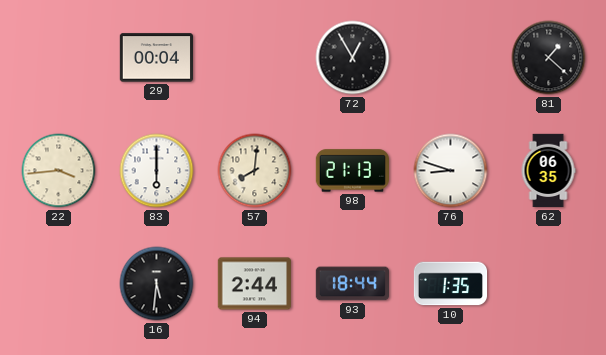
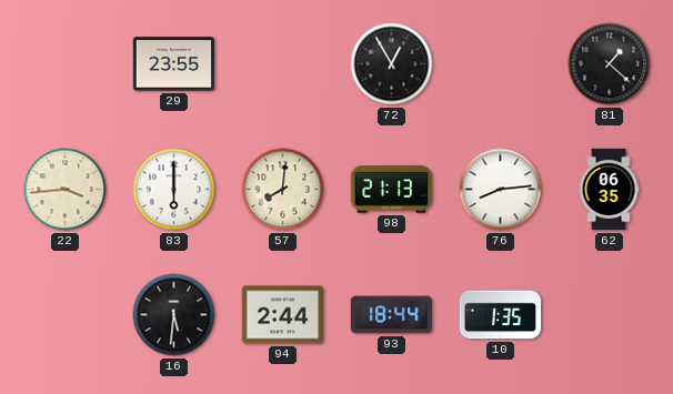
29: 00:04 -> 23:55 (173, 64)
76: 8:48 -> 8:14 (501, 190)
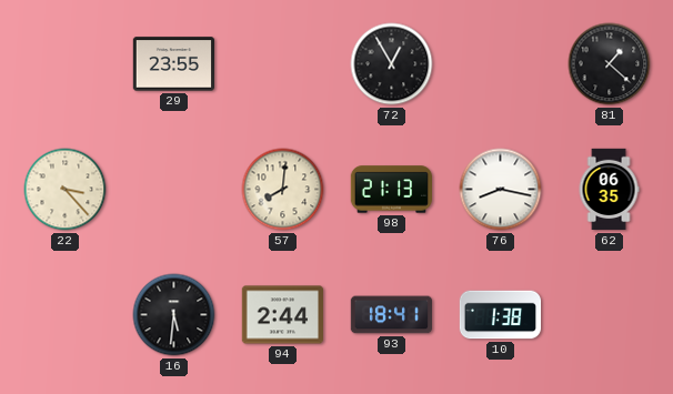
22: 3:44 -> 3:23 (66, 190)
83: 6:00 -> none (174, 190)
76: 8:14 -> 8:17 (501, 190)
93: 18:44 -> 18:41 (391, 315)
10: 1:35 -> 1:38 (501, 315)
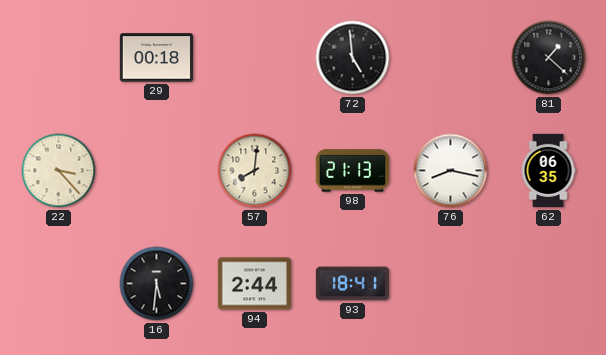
29: 23:55 -> 00:18 (156, 58)
72: 12:55 -> 4:59 (353, 58)
10: 1:38 -> none (501, 315)
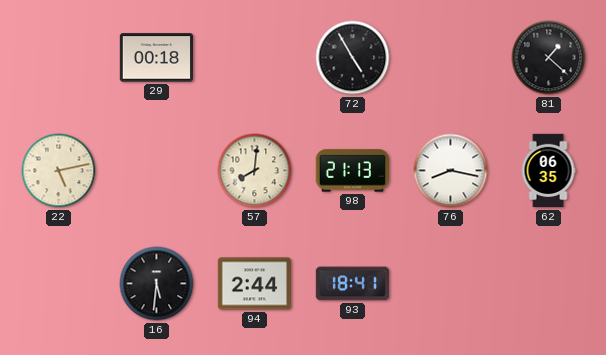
72: 4:59 -> 4:55 (353, 58)
22: 3:23 -> 5:13 (59, 171)
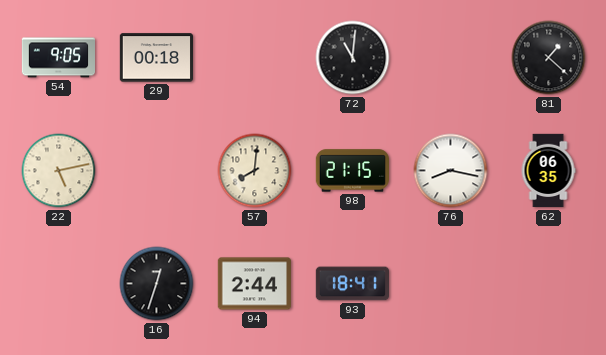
54: none -> 9:05 (59, 58)
72: 4:55 -> 11:01 (353, 58)
98: 21:13 -> 21:15 (352, 171)
16: 5:31 -> 12:33 (157, 284)
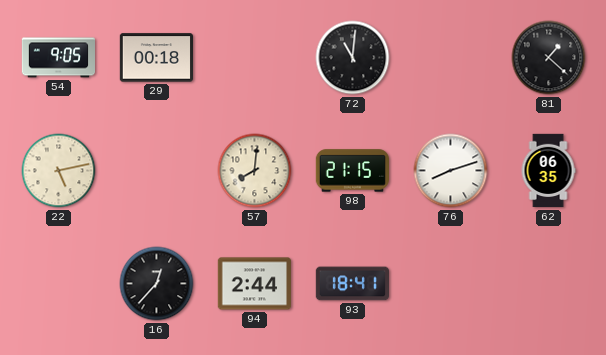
76: 8:17 -> 8:12 (451, 171)
16: 12:33 -> 12:37 (157, 284)
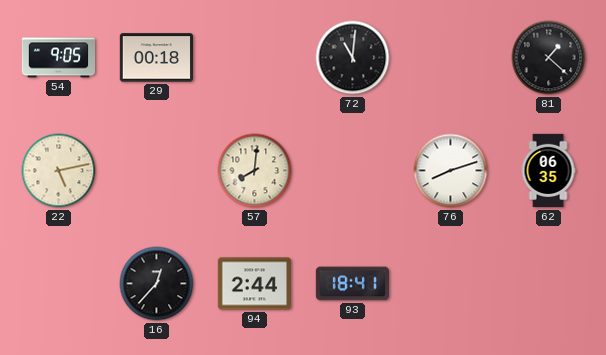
98: 21:15 -> none (352, 171)
